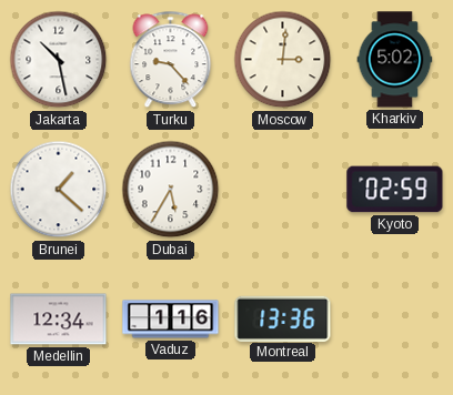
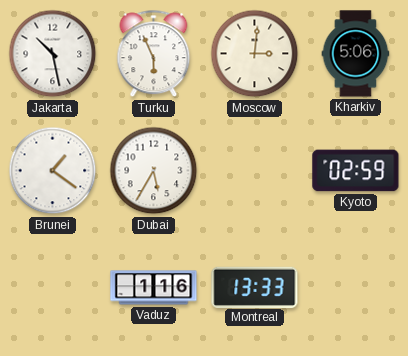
Turku: 9:23 -> 5:56 (154, 54)
Kharkiv: 5:02 -> 5:06 (356, 54)
Brunei: 1:22 -> 1:21 (53, 171)
Medellin: 12:34 -> none (59, 320)
Montreal: 13:36 -> 13:33 (255, 287)
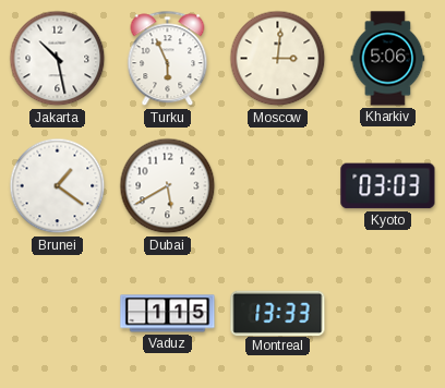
Dubai: 5:35 -> 5:40 (168, 186)
Kyoto: 02:59 -> 03:03 (388, 186)
Vaduz: 1:16 -> 1:15 (168, 314)
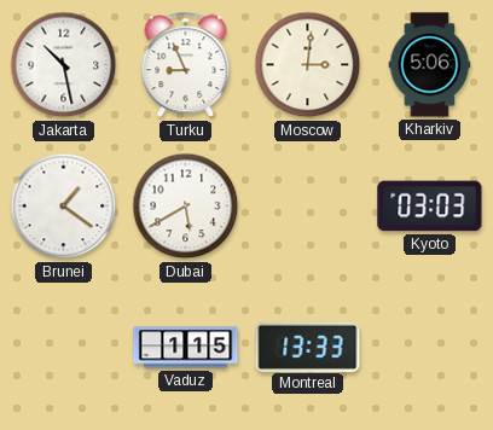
Turku: 5:56 -> 8:56 (186, 65)
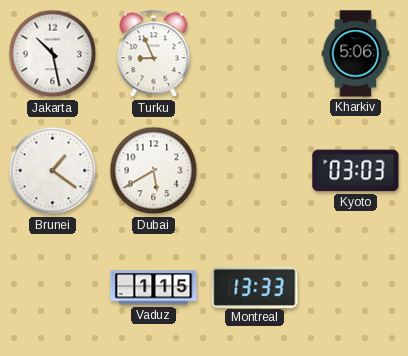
Moscow: 3:01 -> none (308, 65)
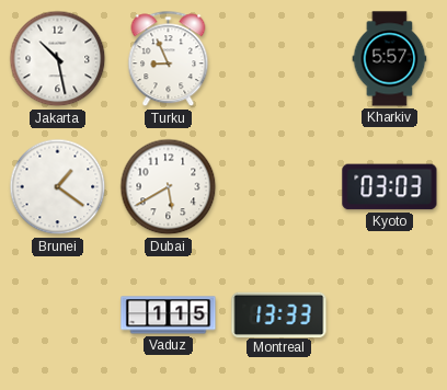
Kharkiv: 5:06 -> 5:57 (390, 59)
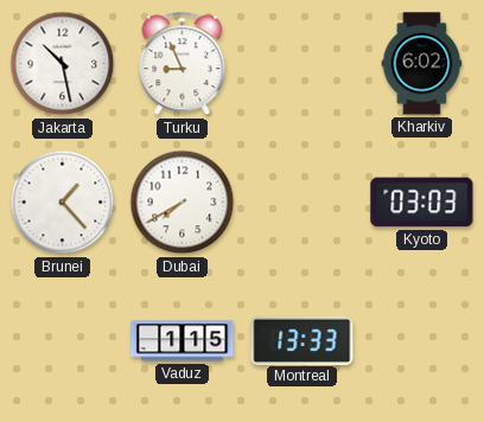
Kharkiv: 5:57 -> 6:02 (422, 64)
Brunei: 1:21 -> 1:23 (63, 203)
Dubai: 5:40 -> 7:40 (183, 203)
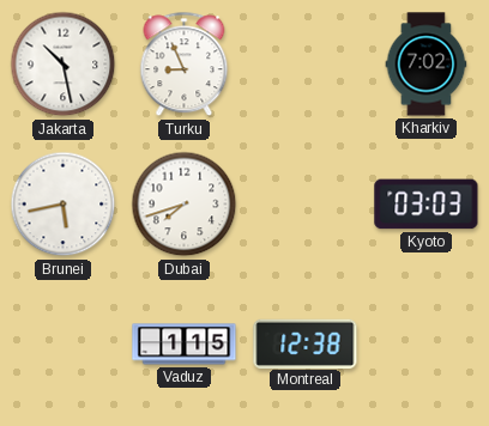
Kharkiv: 6:02 -> 7:02 (427, 65)
Brunei: 1:23 -> 5:43 (64, 205)
Dubai: 7:40 -> 7:42 (185, 205)
Montreal: 13:33 -> 12:38 (306, 343)
